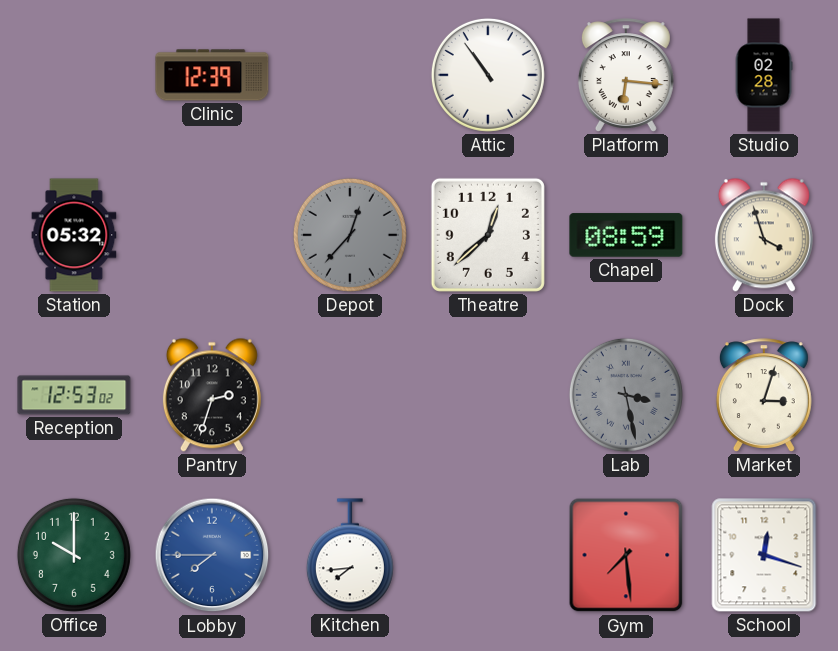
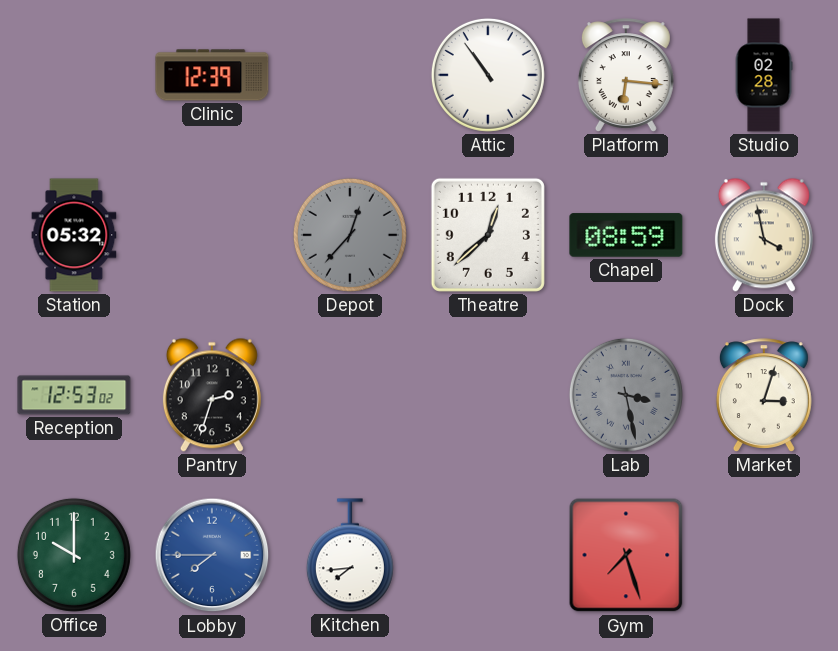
Dock: 3:57 -> 3:58 (764, 235)
Gym: 7:29 -> 7:27 (626, 555)
School: 12:18 -> none (764, 555)
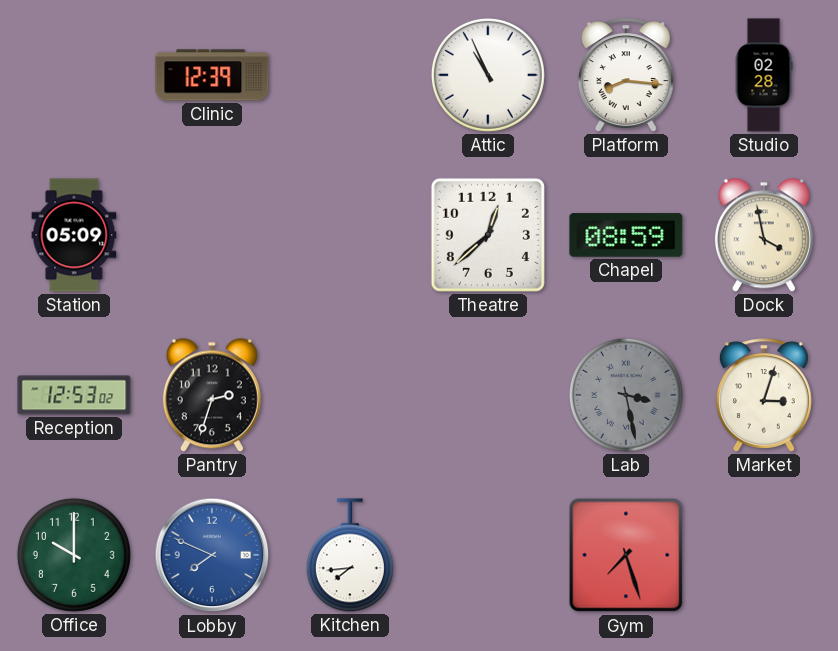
Attic: 10:54 -> 10:56 (488, 75)
Platform: 6:16 -> 8:16 (626, 75)
Station: 05:32 -> 05:09 (74, 235)
Depot: 12:37 -> none (350, 235)
Lobby: 7:45 -> 7:49 (212, 555)
